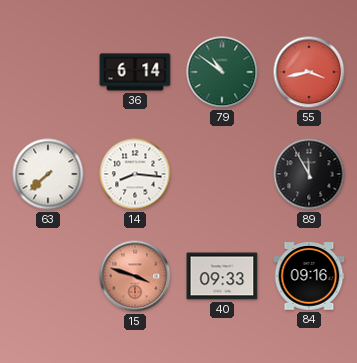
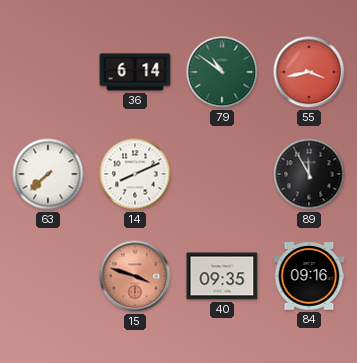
14: 8:16 -> 8:11 (135, 174)
40: 09:33 -> 09:35 (222, 276)
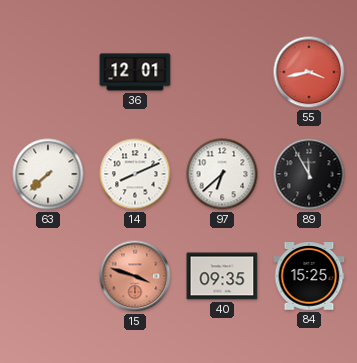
36: 6:14 -> 12:01 (135, 72)
79: 10:51 -> none (222, 72)
97: none -> 6:38 (222, 174)
84: 09:16 -> 15:25 (309, 276)
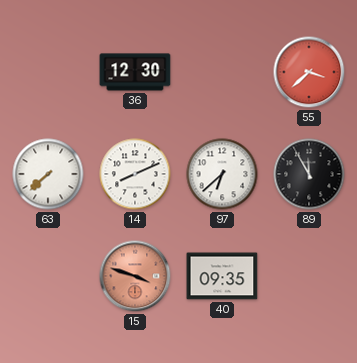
36: 12:01 -> 12:30 (135, 72)
55: 3:43 -> 3:38 (309, 72)
84: 15:25 -> none (309, 276)
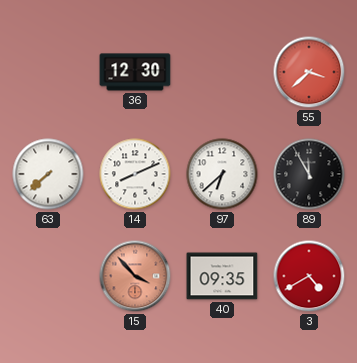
15: 3:48 -> 3:53 (135, 276)
3: none -> 4:40 (309, 276)
